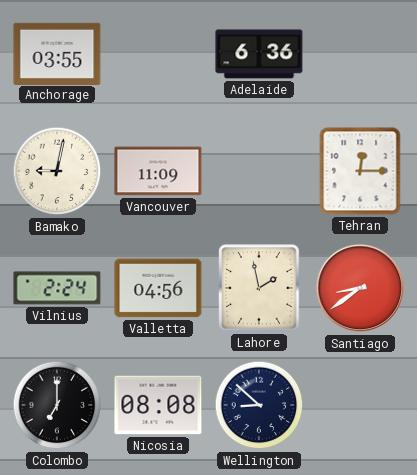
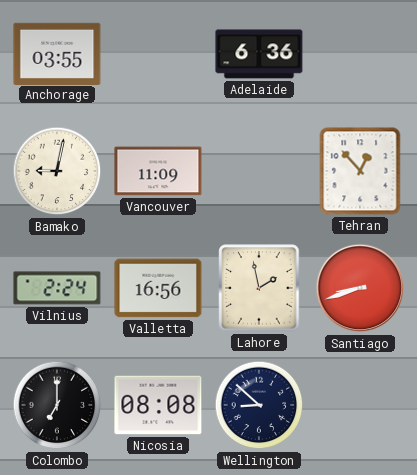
Tehran: 12:15 -> 12:53 (360, 171)
Valletta: 04:56 -> 16:56 (158, 288)
Santiago: 8:39 -> 8:42 (360, 288)
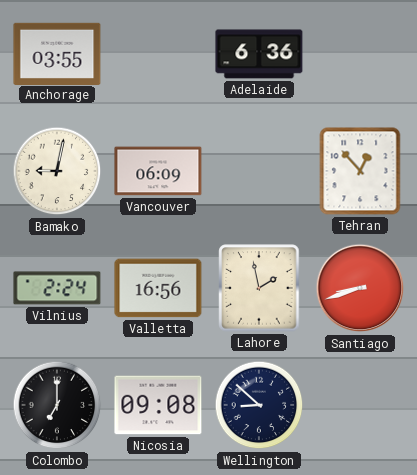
Vancouver: 11:09 -> 06:09 (158, 171)
Nicosia: 08:08 -> 09:08 (158, 405)
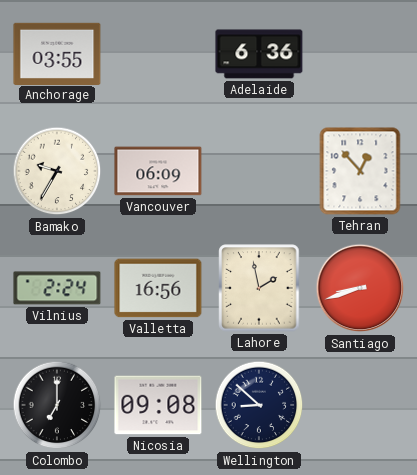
Bamako: 9:02 -> 9:35 (57, 171)
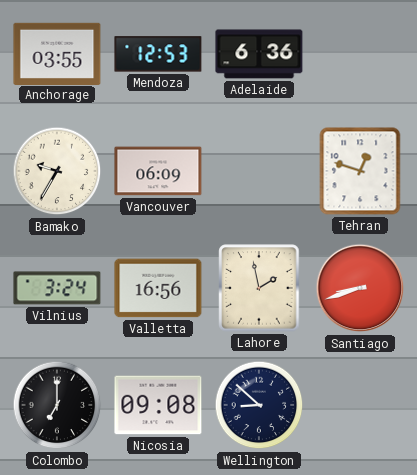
Mendoza: none -> 12:53 (158, 54)
Tehran: 12:53 -> 12:48 (360, 171)
Vilnius: 2:24 -> 3:24 (57, 288)
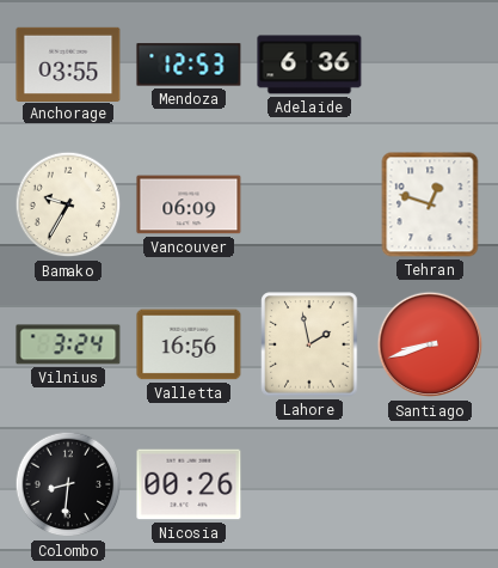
Colombo: 7:00 -> 8:31 (68, 484)
Nicosia: 09:08 -> 00:26 (189, 484)
Wellington: 8:52 -> none (259, 405)
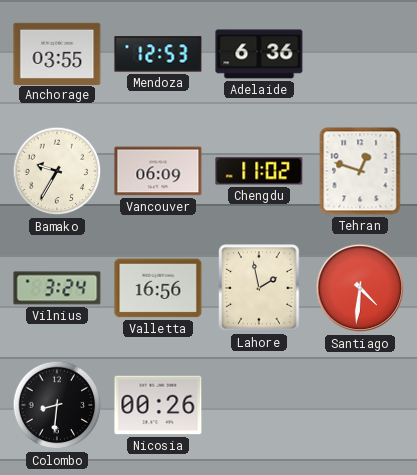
Chengdu: none -> 11:02 (259, 171)
Santiago: 8:42 -> 4:31 (360, 288)
